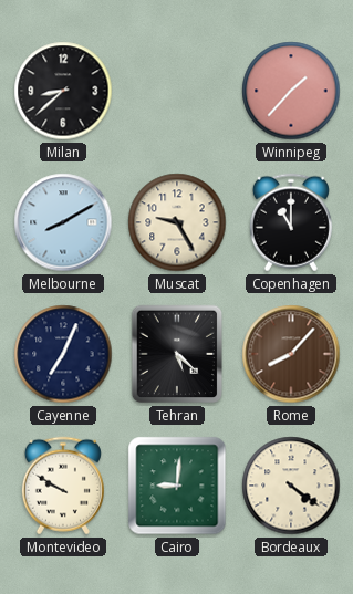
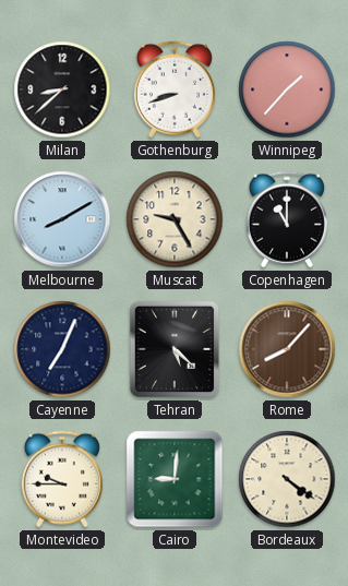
Gothenburg: none -> 8:42 (175, 89)
Montevideo: 9:50 -> 9:45 (62, 479)
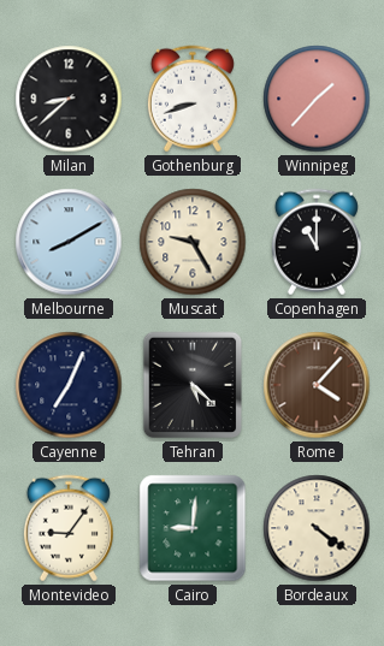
Rome: 8:07 -> 4:07 (317, 385)
Montevideo: 9:45 -> 9:06 (69, 528)
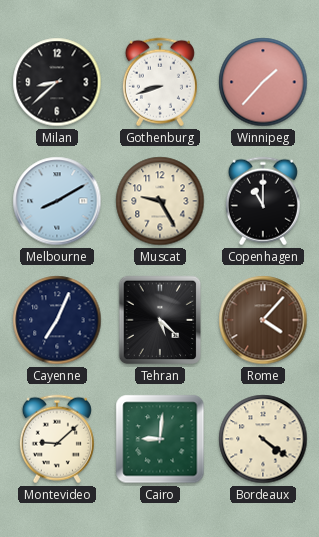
Montevideo: 9:06 -> 9:08 (57, 439)
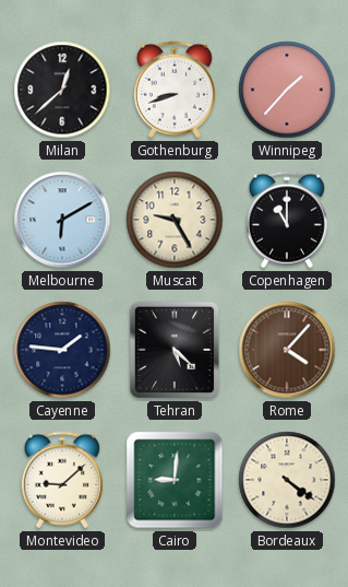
Milan: 8:38 -> 12:38 (62, 90)
Melbourne: 8:10 -> 6:10 (62, 220)
Cayenne: 7:04 -> 1:46 (62, 350)
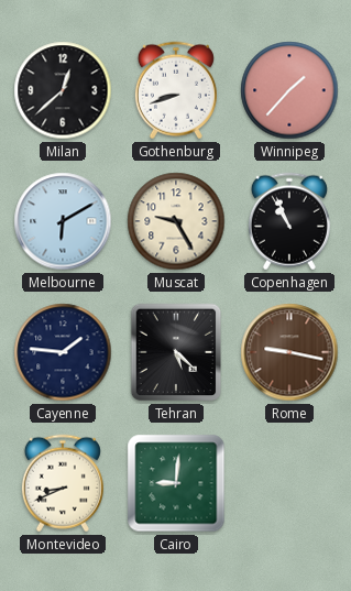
Copenhagen: 11:00 -> 10:56 (289, 221)
Rome: 4:07 -> 9:17 (289, 352)
Montevideo: 9:08 -> 8:41 (63, 483)
Bordeaux: 4:21 -> none (287, 480)
